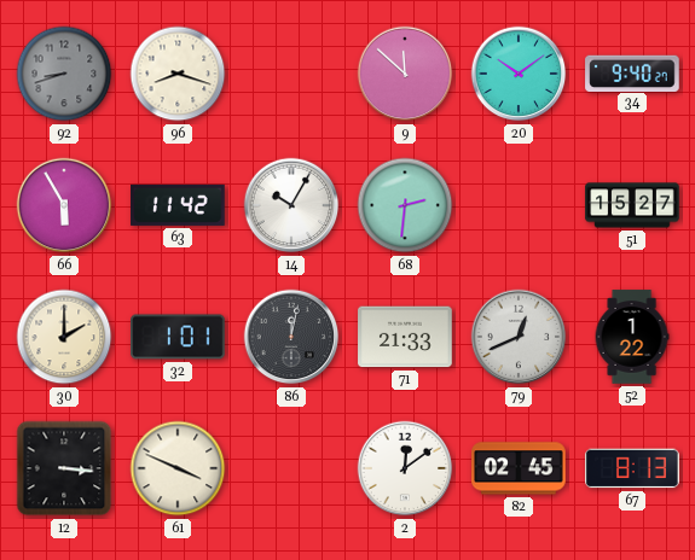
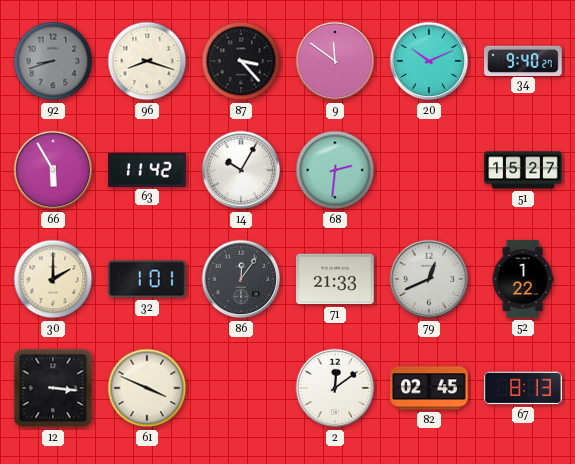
87: none -> 3:23 (241, 61)
9: 11:52 -> 11:51 (335, 61)
20: 10:09 -> 10:11 (429, 61)
86: 12:02 -> 12:06 (241, 279)
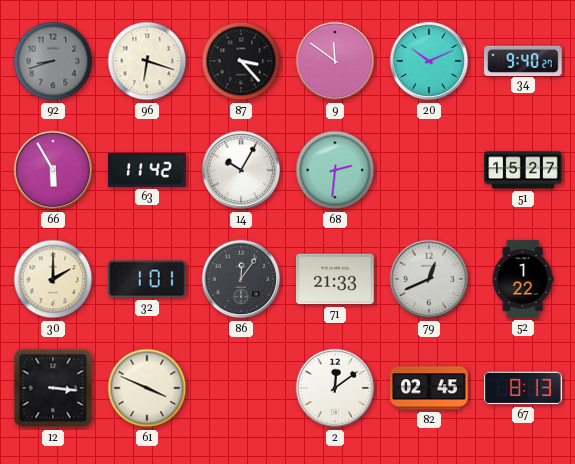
96: 8:18 -> 6:18 (147, 61)
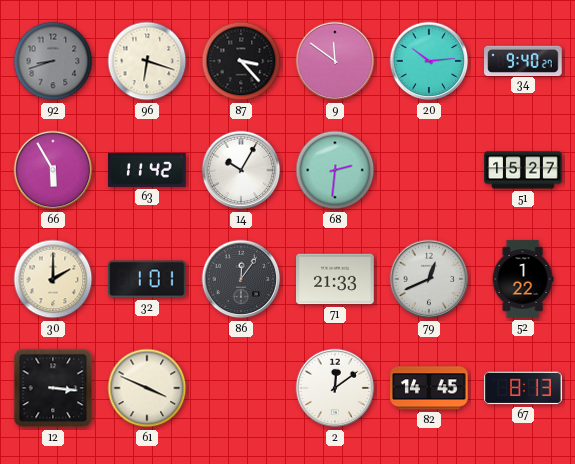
20: 10:11 -> 10:14 (429, 61)
82: 02:45 -> 14:45 (429, 388)
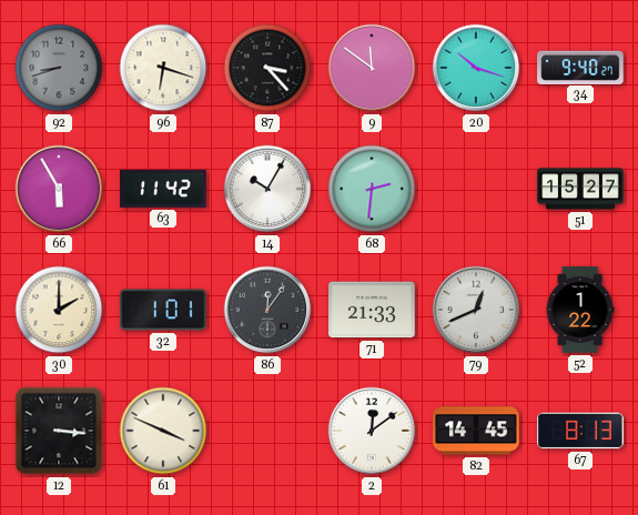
20: 10:14 -> 10:18 (476, 68)
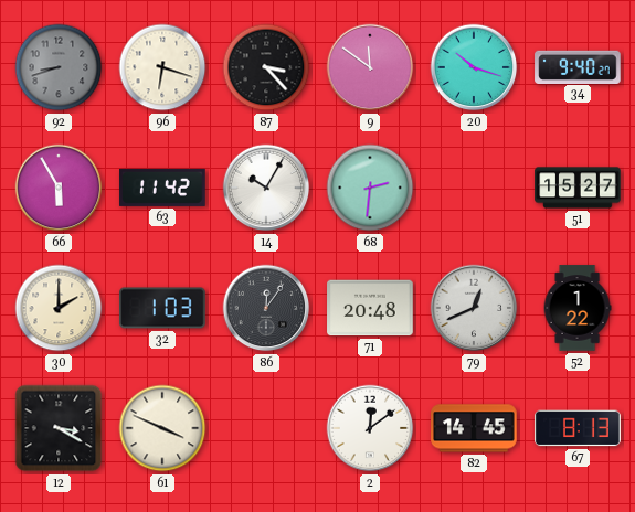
32: 1:01 -> 1:03 (162, 308)
71: 21:33 -> 20:48 (370, 308)
12: 3:16 -> 3:20 (59, 428)
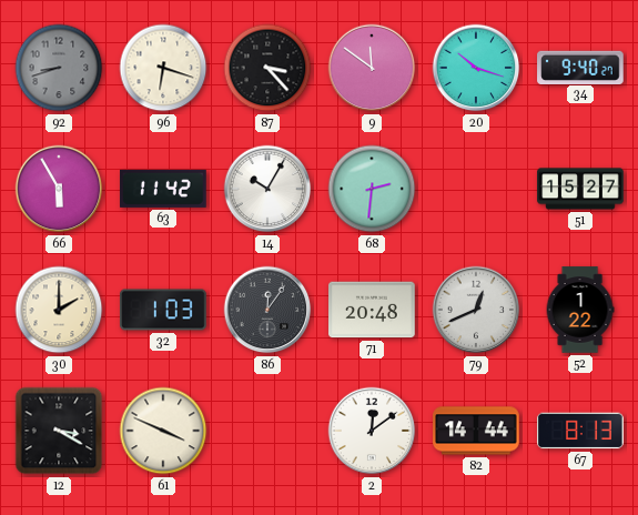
82: 14:45 -> 14:44 (476, 431)
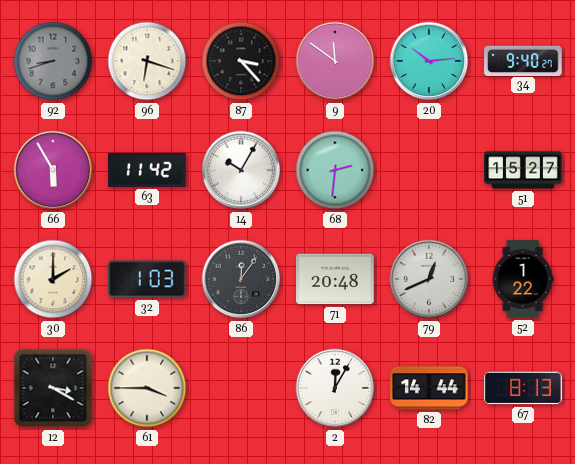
20: 10:18 -> 10:14 (429, 61)
61: 3:49 -> 3:45 (147, 388)
2: 12:09 -> 12:05 (335, 388)
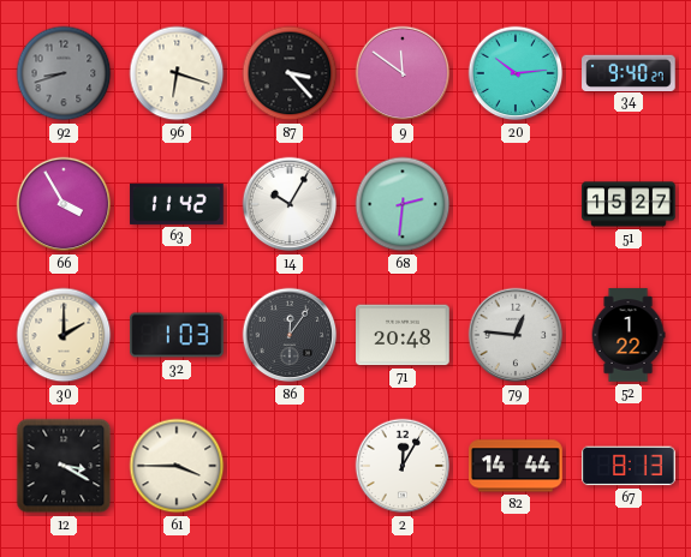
66: 5:55 -> 3:55 (64, 204)
79: 12:41 -> 12:46 (516, 335)
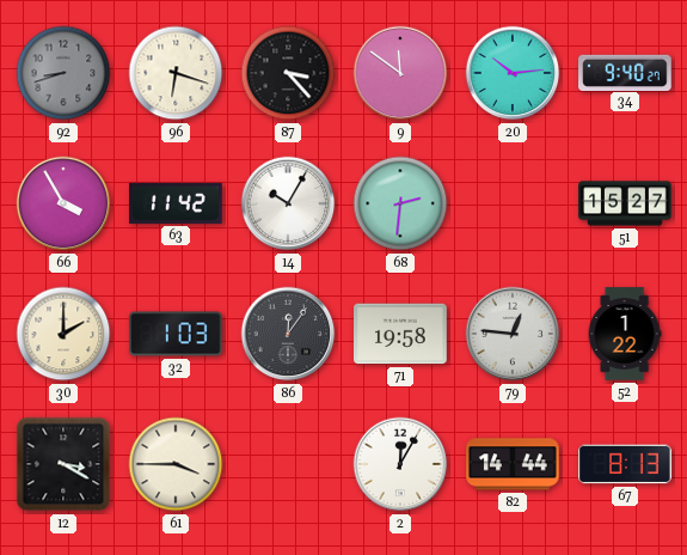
71: 20:48 -> 19:58 (400, 334)
